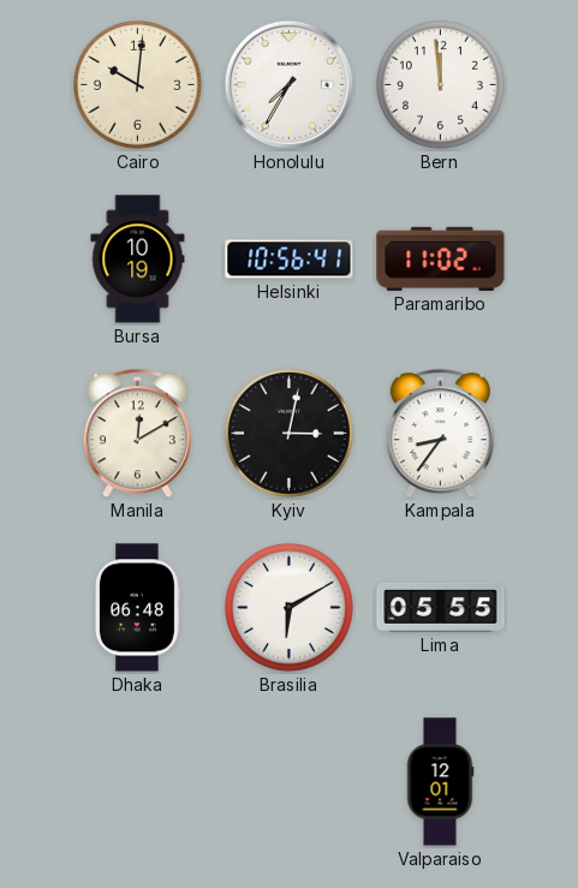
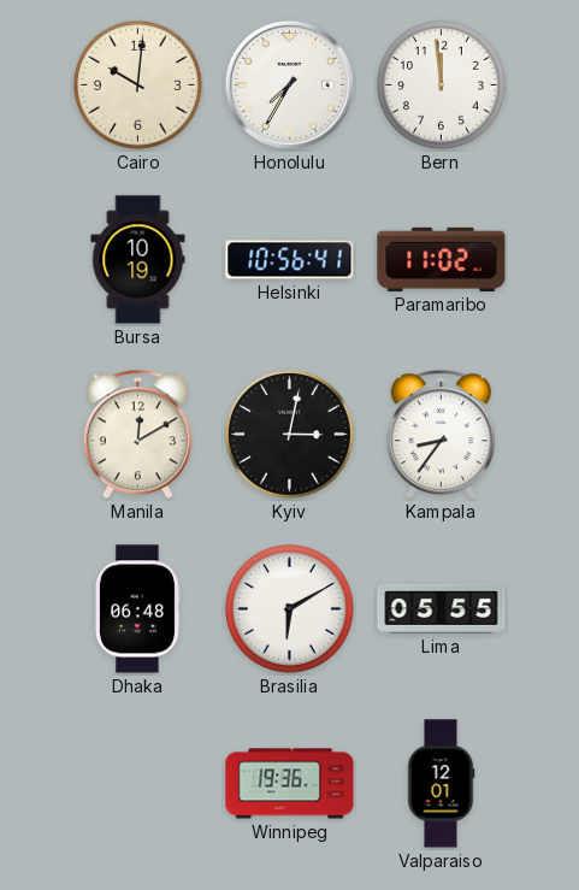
Winnipeg: none -> 19:36 (290, 784)
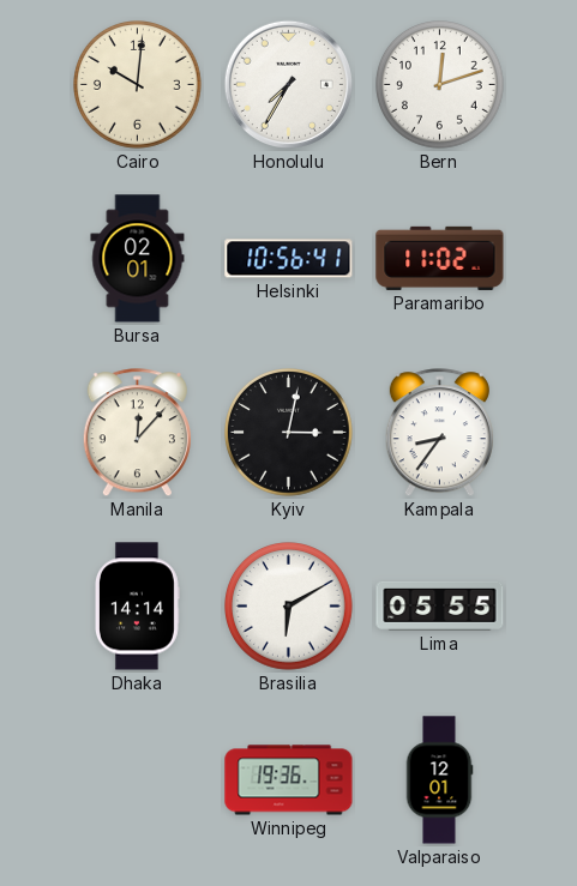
Bern: 11:59 -> 12:12 (440, 85)
Bursa: 10:19 -> 02:01 (138, 259)
Manila: 12:10 -> 12:07 (137, 433)
Dhaka: 06:48 -> 14:14 (138, 607)
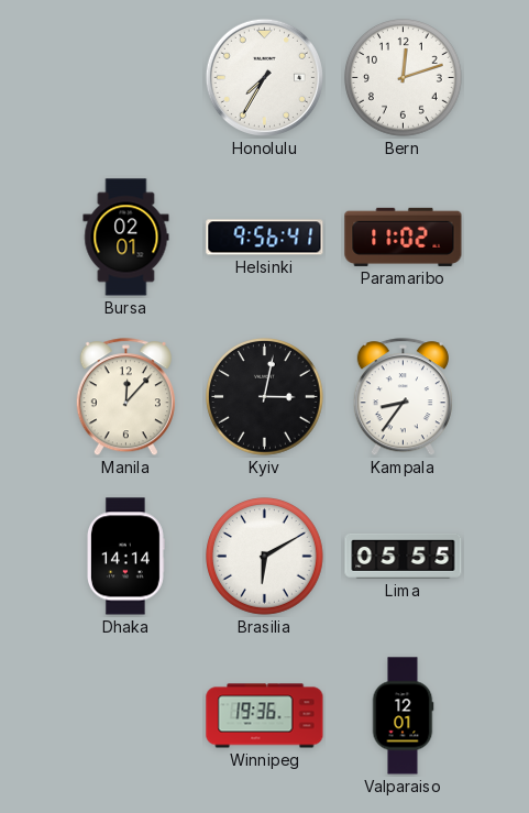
Cairo: 10:01 -> none (138, 85)
Helsinki: 10:56 -> 9:56 (265, 238)
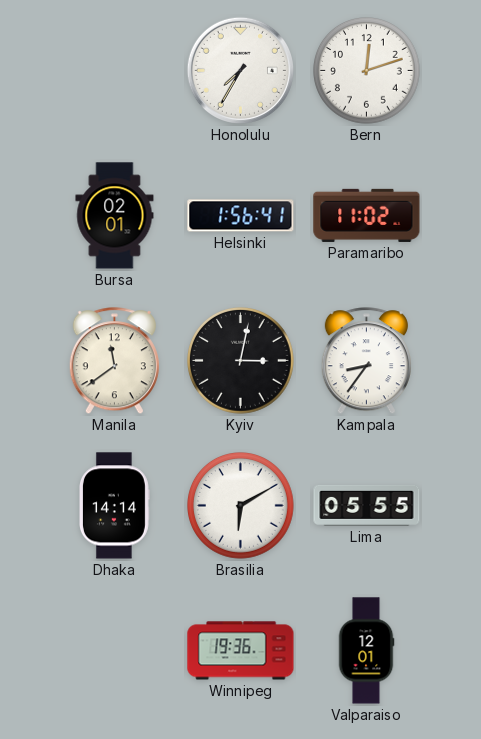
Helsinki: 9:56 -> 1:56 (241, 216)
Manila: 12:07 -> 11:39 (114, 361)
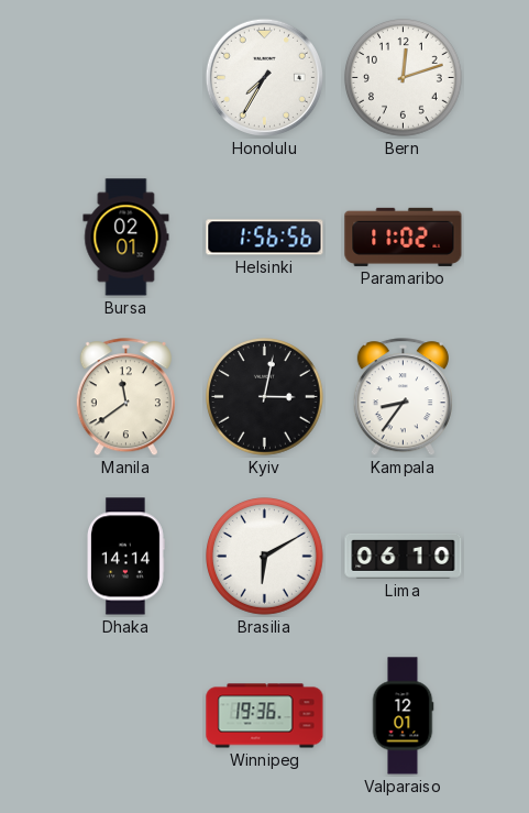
Helsinki: 1:56:41 -> 1:56:56 (265, 238)
Lima: 05:55 -> 06:10 (404, 556)
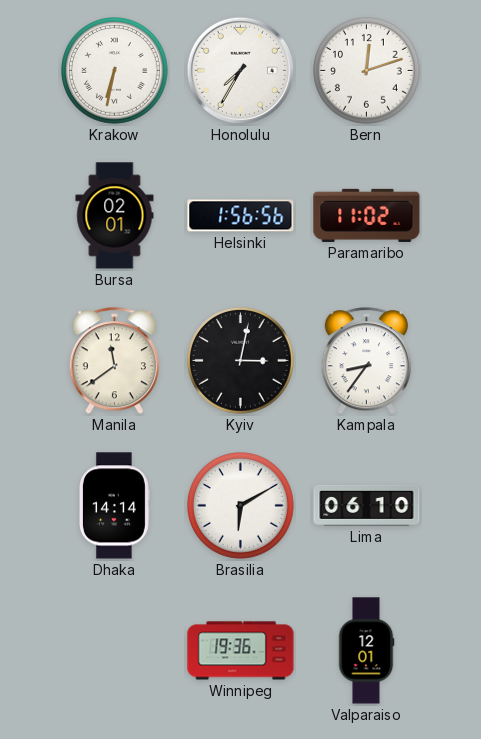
Krakow: none -> 6:32 (115, 71)
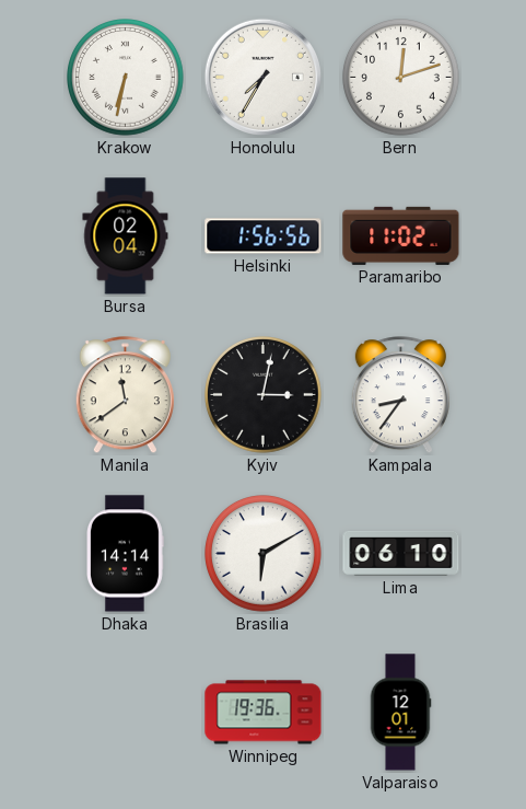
Bursa: 02:01 -> 02:04 (126, 236)
